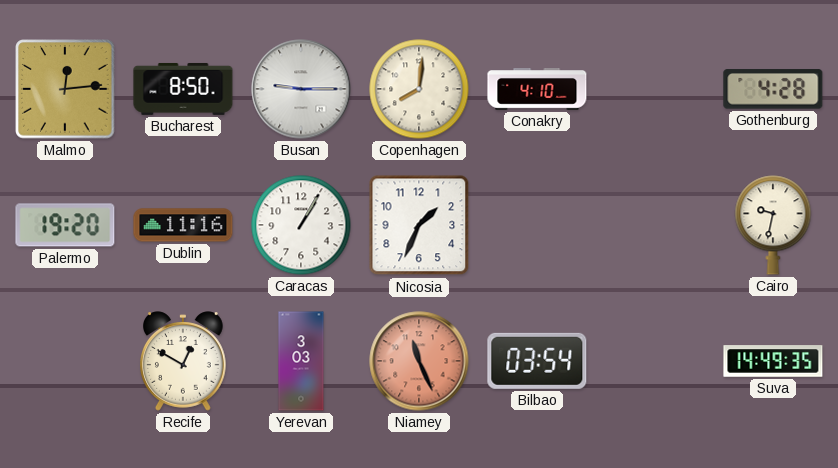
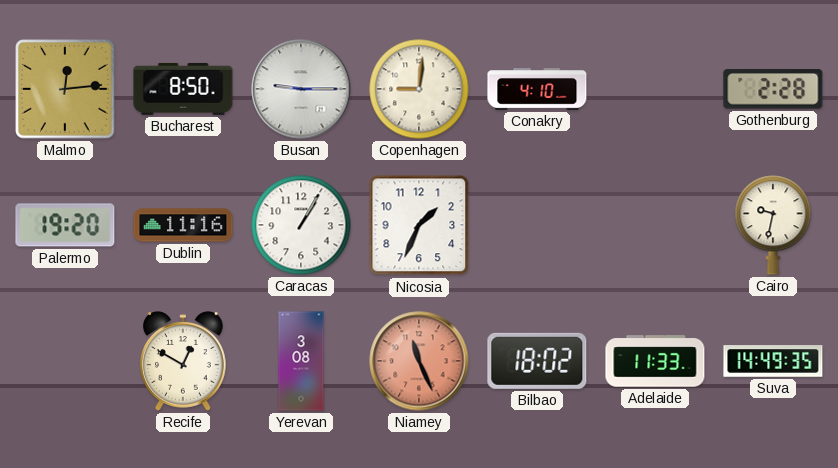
Copenhagen: 8:01 -> 9:01 (419, 89)
Gothenburg: 4:28 -> 2:28 (773, 89)
Yerevan: 3:03 -> 3:08 (301, 361)
Bilbao: 03:54 -> 18:02 (537, 361)
Adelaide: none -> 11:33 (655, 361)
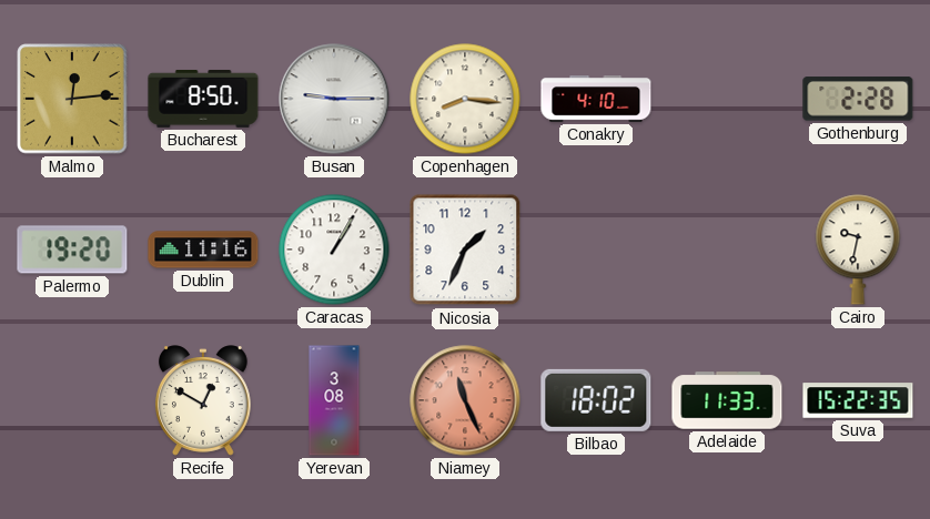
Copenhagen: 9:01 -> 8:16 (465, 99)
Suva: 14:49 -> 15:22 (858, 400)
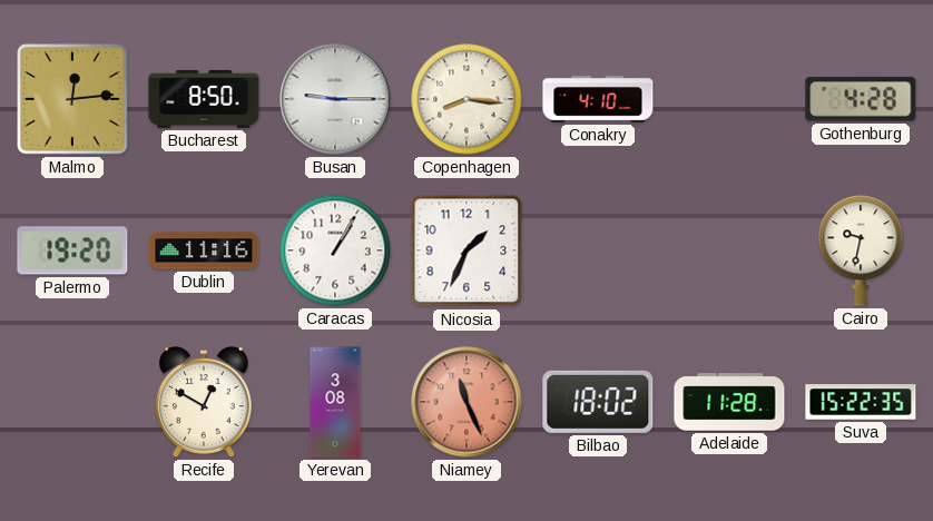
Gothenburg: 2:28 -> 4:28 (861, 99)
Adelaide: 11:33 -> 11:28 (729, 402)
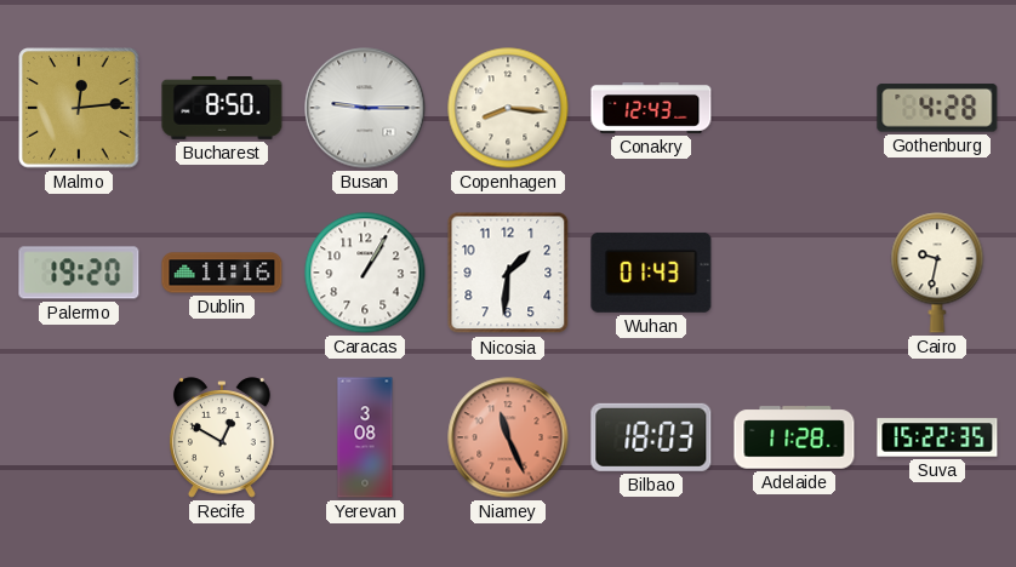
Conakry: 4:10 -> 12:43 (651, 109)
Nicosia: 1:34 -> 1:31 (508, 273)
Wuhan: none -> 01:43 (651, 273)
Bilbao: 18:02 -> 18:03 (651, 437)
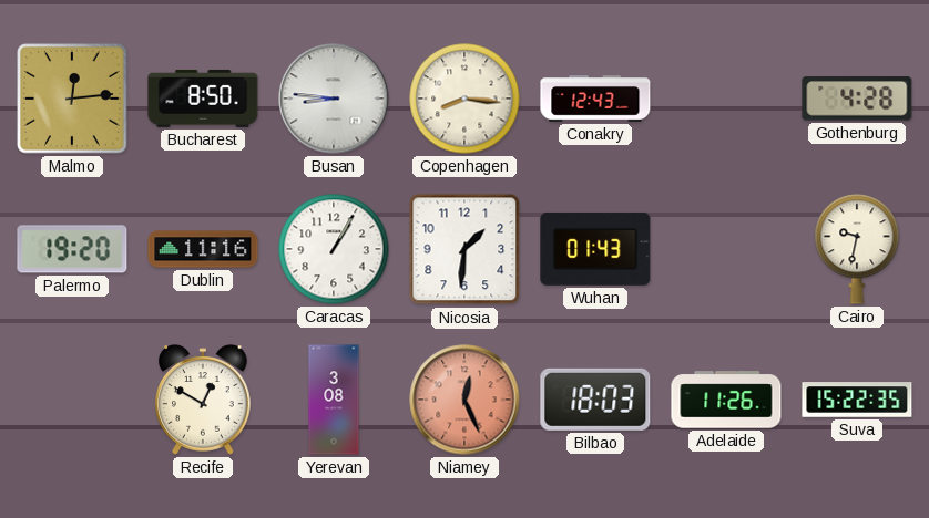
Busan: 9:15 -> 8:46 (334, 99)
Niamey: 11:26 -> 12:26 (465, 400)
Adelaide: 11:28 -> 11:26 (726, 400)
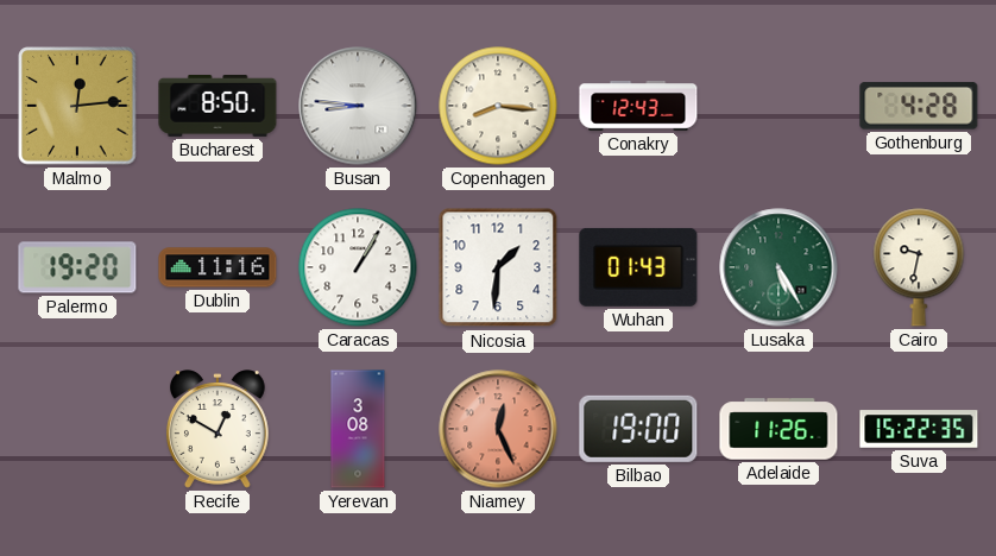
Lusaka: none -> 5:25 (778, 267)
Bilbao: 18:03 -> 19:00 (638, 429)
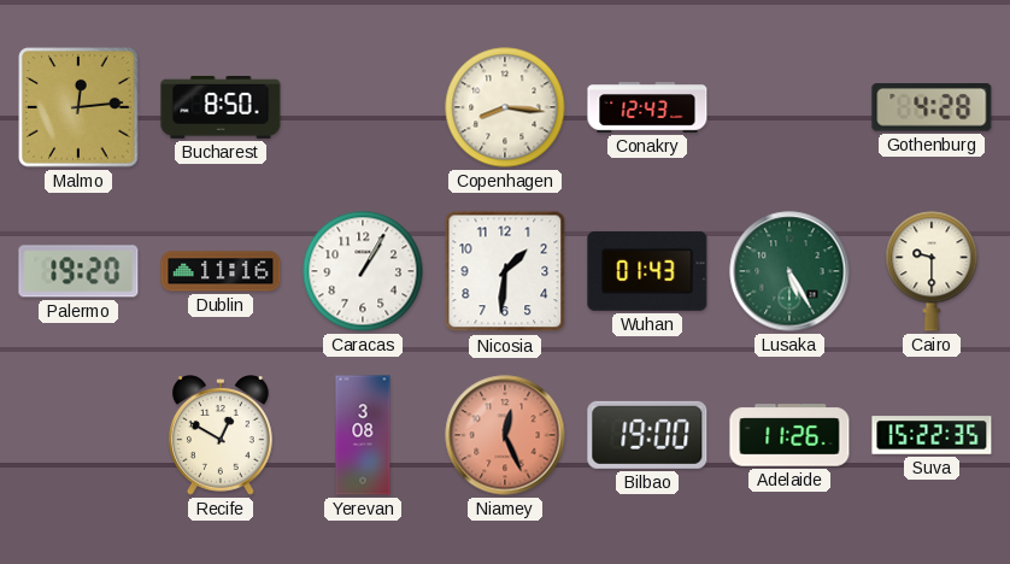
Busan: 8:46 -> none (358, 106)
Cairo: 9:32 -> 9:30 (932, 271)
